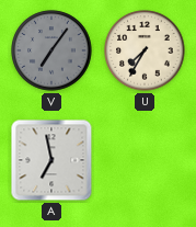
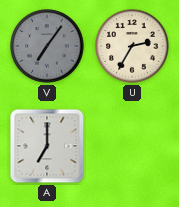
U: 7:35 -> 2:35 (132, 46)
A: 6:58 -> 7:00 (47, 146)
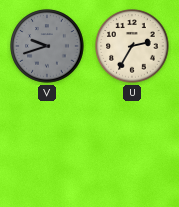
V: 7:06 -> 9:42 (47, 46)
A: 7:00 -> none (47, 146)
